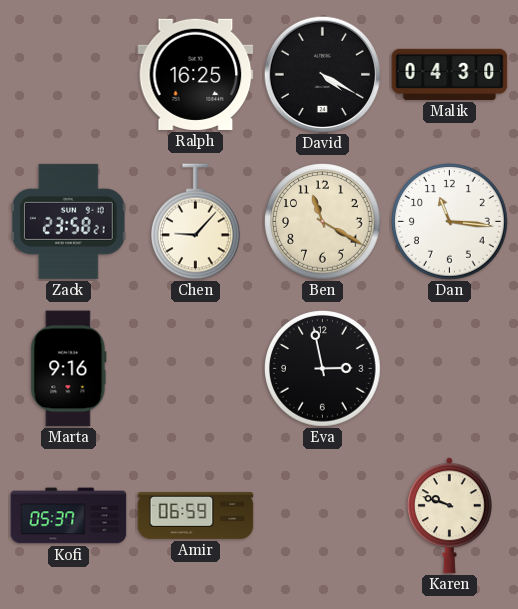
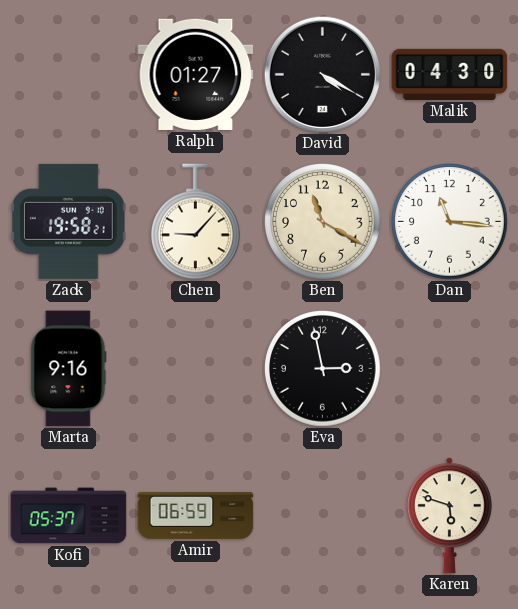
Ralph: 16:25 -> 01:27 (196, 74)
Zack: 23:58 -> 19:58 (69, 221)
Karen: 9:48 -> 5:48 (449, 516)
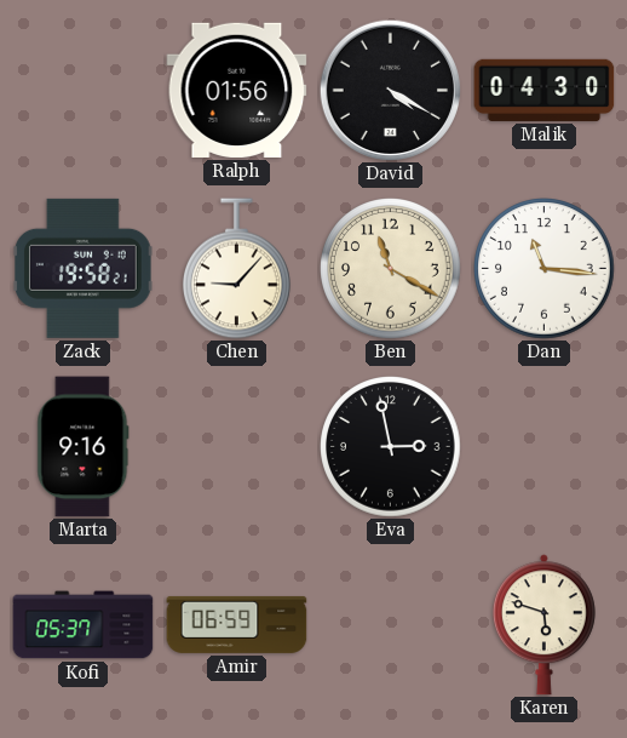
Ralph: 01:27 -> 01:56 (237, 90)
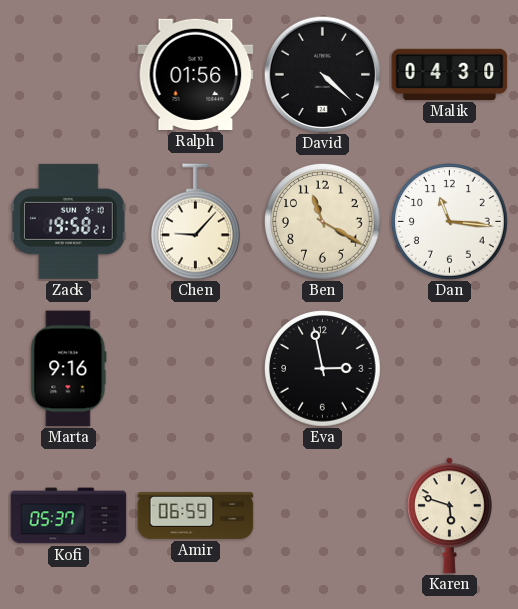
David: 4:20 -> 4:22 (322, 74)
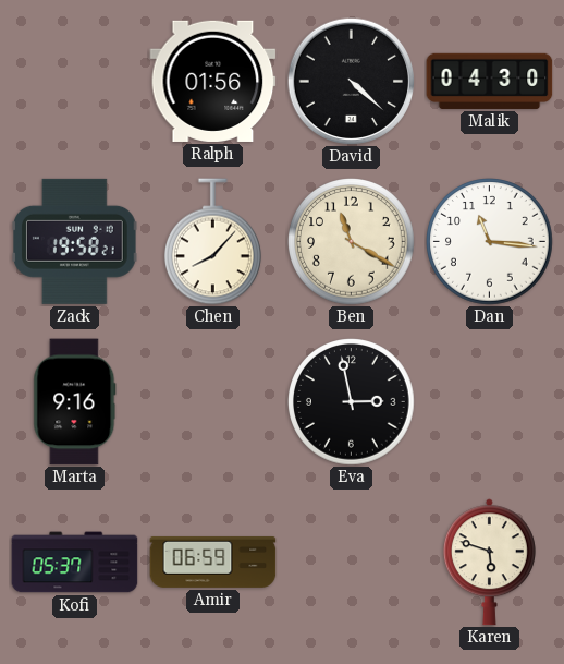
Chen: 9:07 -> 8:07 (213, 242)
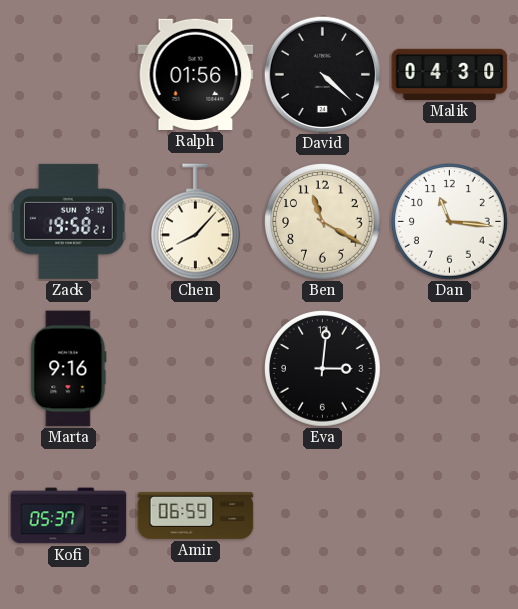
Eva: 2:58 -> 3:01 (323, 369)
Karen: 5:48 -> none (489, 563)
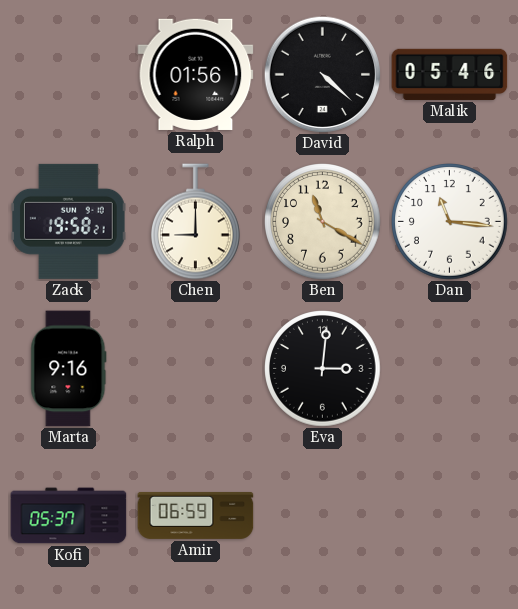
Malik: 04:30 -> 05:46 (450, 74)
Chen: 8:07 -> 9:00 (196, 222)
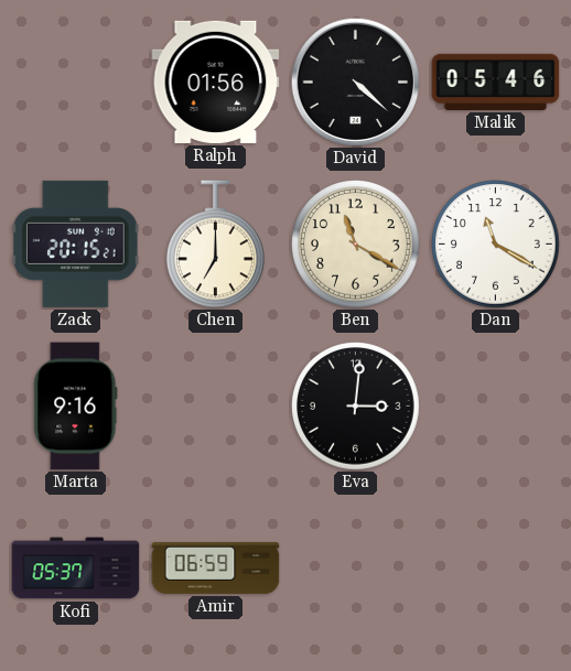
Zack: 19:58 -> 20:15 (76, 243)
Chen: 9:00 -> 7:00 (216, 245)
Dan: 11:16 -> 11:20 (496, 245)
